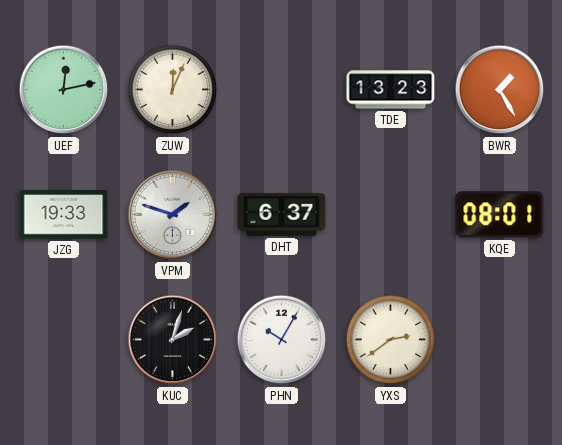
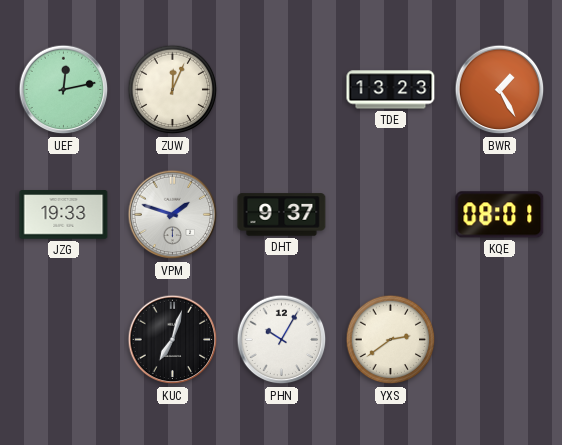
DHT: 6:37 -> 9:37 (282, 215)
KUC: 2:03 -> 7:03 (173, 340)
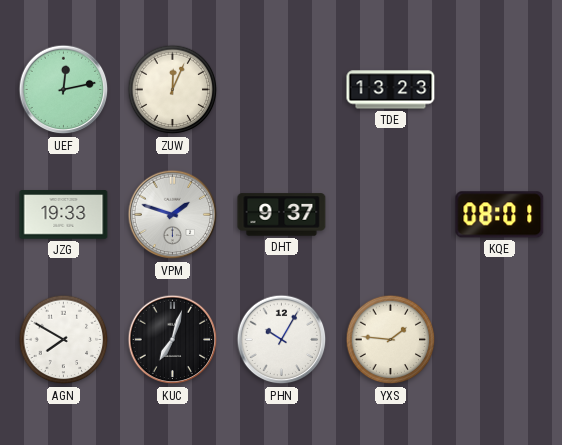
BWR: 1:25 -> none (500, 90)
AGN: none -> 7:50 (64, 340)
YXS: 2:39 -> 1:46 (391, 340)
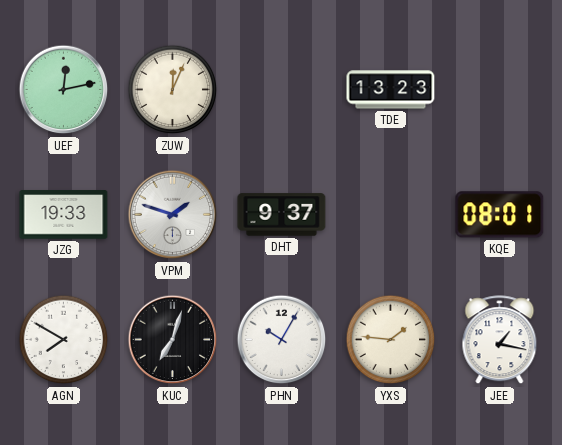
JEE: none -> 1:17 (500, 340)
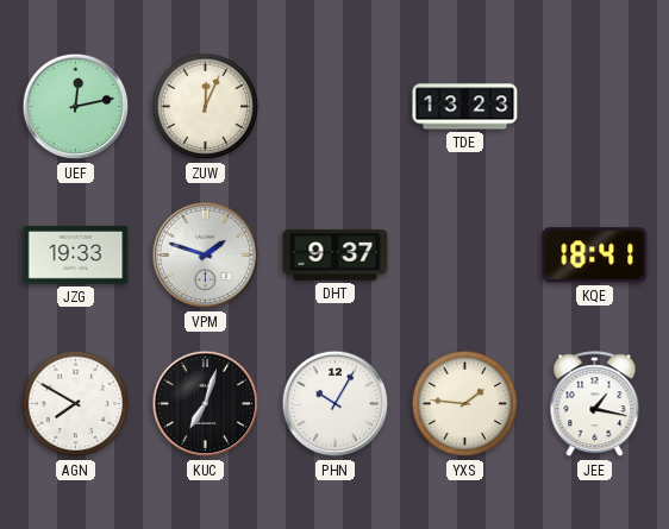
KQE: 08:01 -> 18:41 (595, 256)
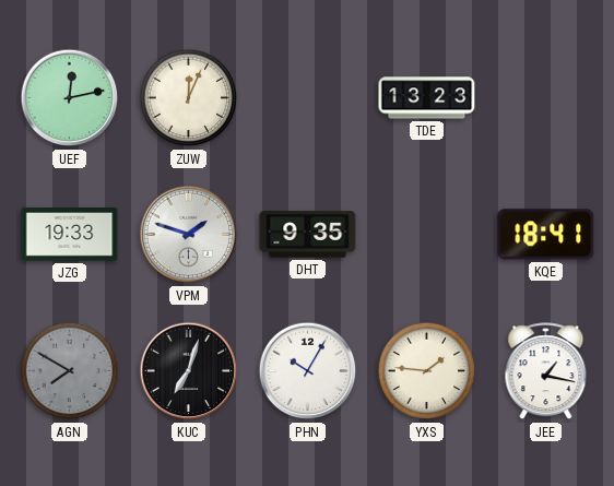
DHT: 9:37 -> 9:35 (308, 235)
AGN dial: white -> grey (70, 371)
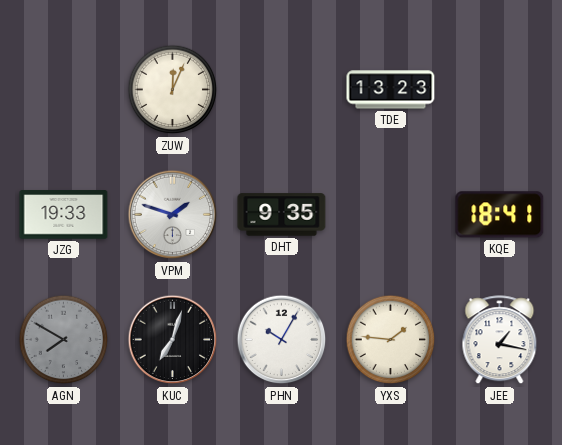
UEF: 12:13 -> none (70, 98)
